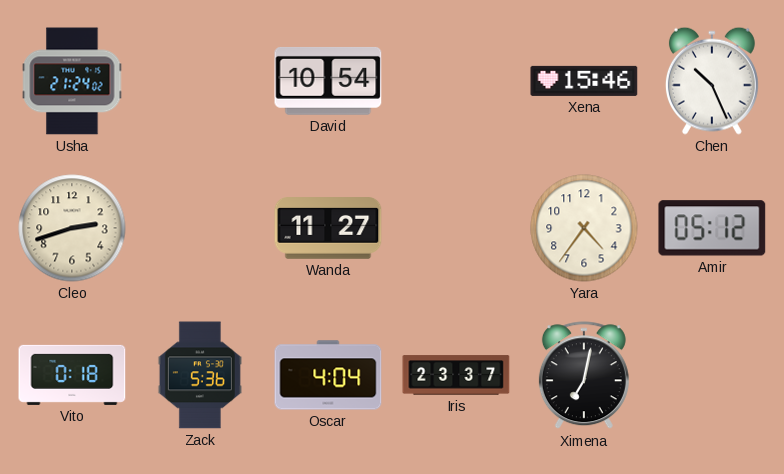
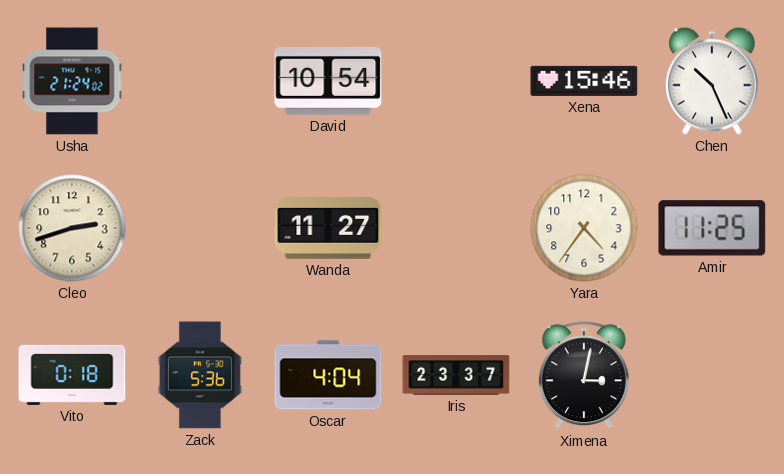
Amir: 05:12 -> 11:25 (712, 228)
Ximena: 7:02 -> 3:02 (584, 376)
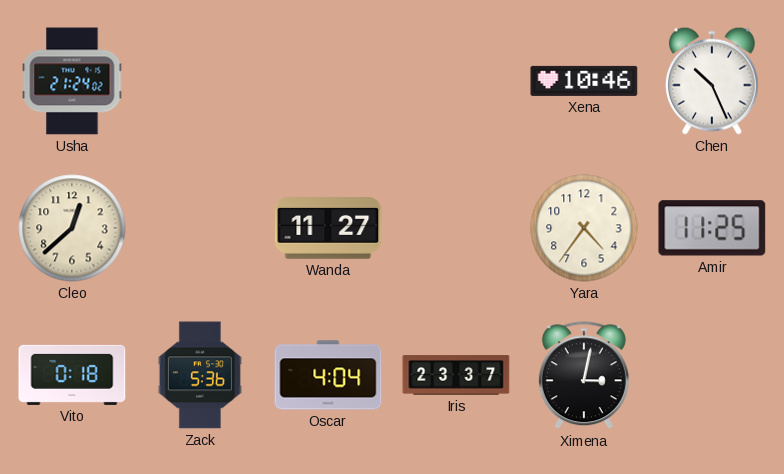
David: 10:54 -> none (328, 81)
Xena: 15:46 -> 10:46 (584, 81)
Cleo: 2:42 -> 12:38 (72, 228)
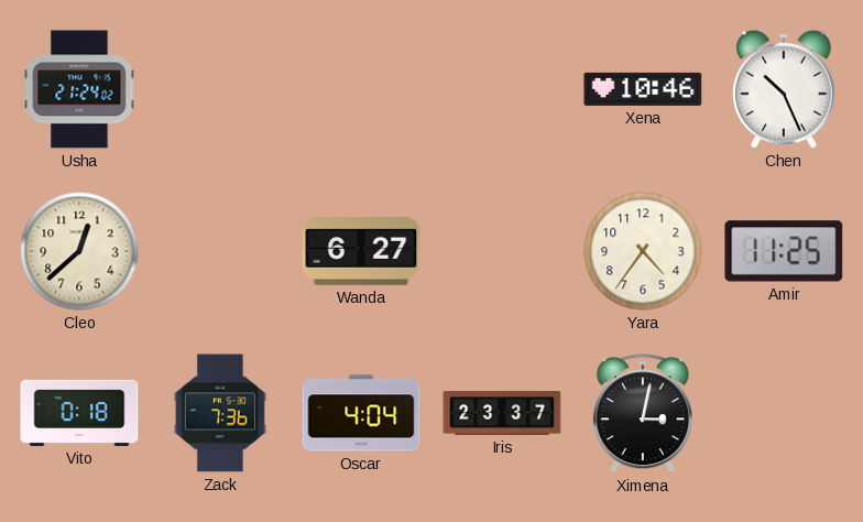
Wanda: 11:27 -> 6:27 (361, 251)
Zack: 5:36 -> 7:36 (220, 413)
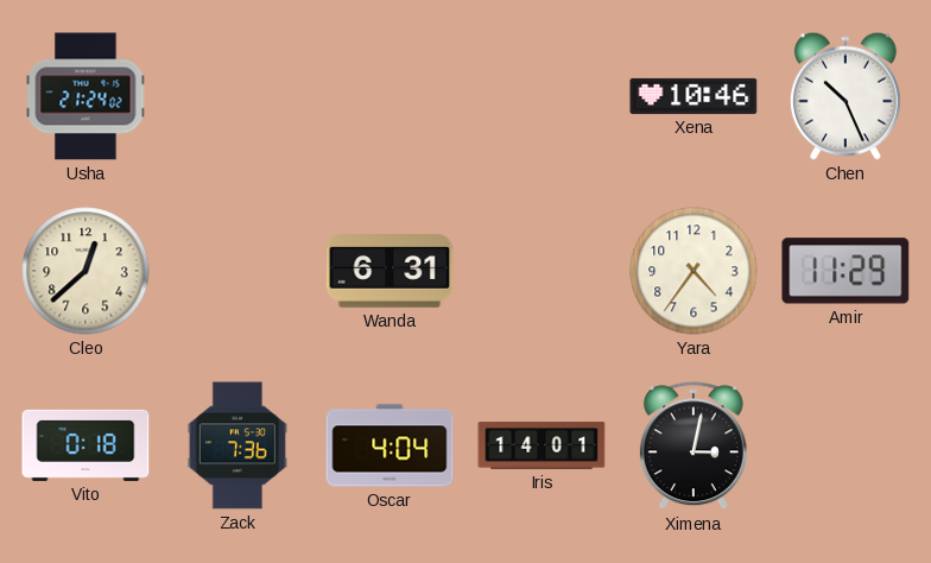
Wanda: 6:27 -> 6:31 (389, 271)
Amir: 11:25 -> 11:29 (845, 271)
Iris: 23:37 -> 14:01 (541, 445)
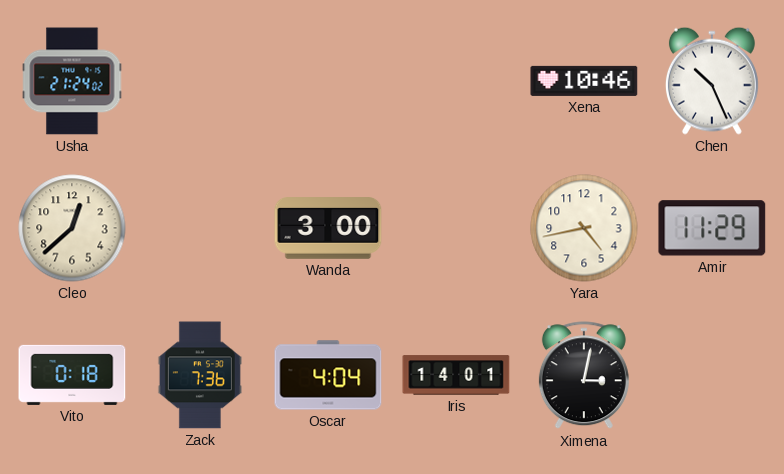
Wanda: 6:31 -> 3:00 (328, 228)
Yara: 4:36 -> 4:43 (584, 228)
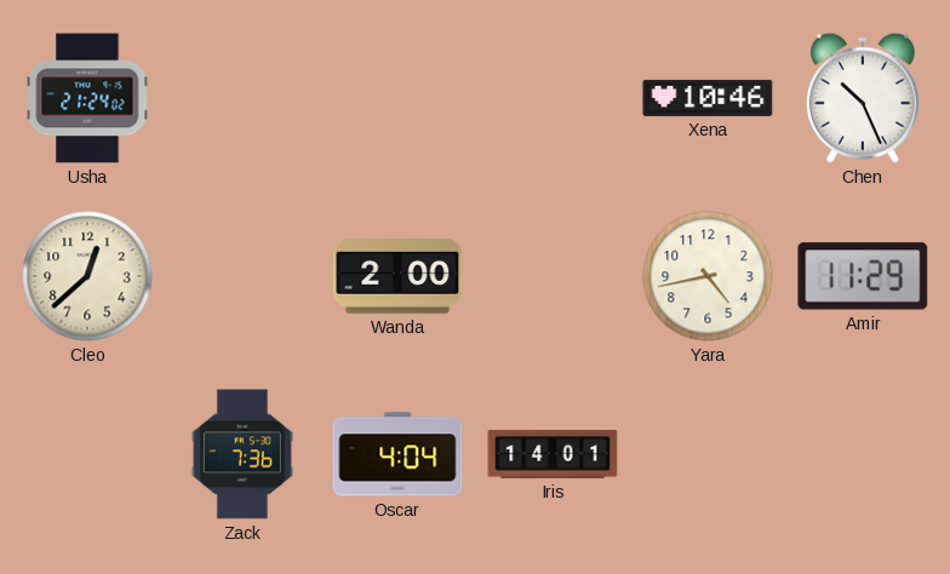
Wanda: 3:00 -> 2:00 (397, 276)
Vito: 0:18 -> none (72, 375)
Ximena: 3:02 -> none (584, 376)
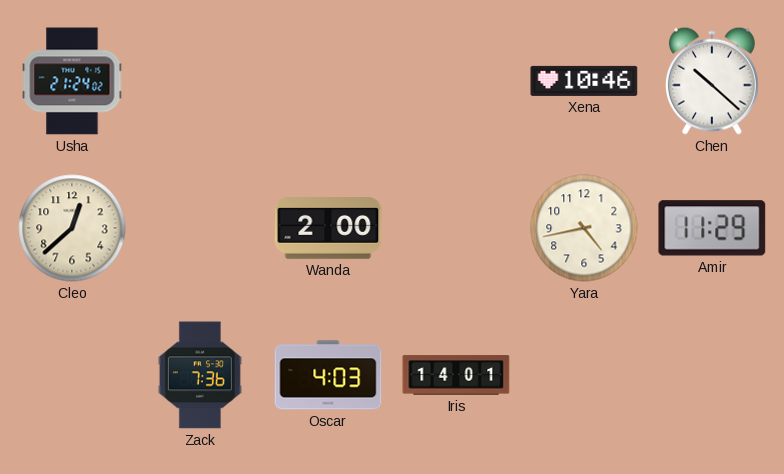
Chen: 10:26 -> 10:22 (712, 81)
Oscar: 4:04 -> 4:03 (328, 375)
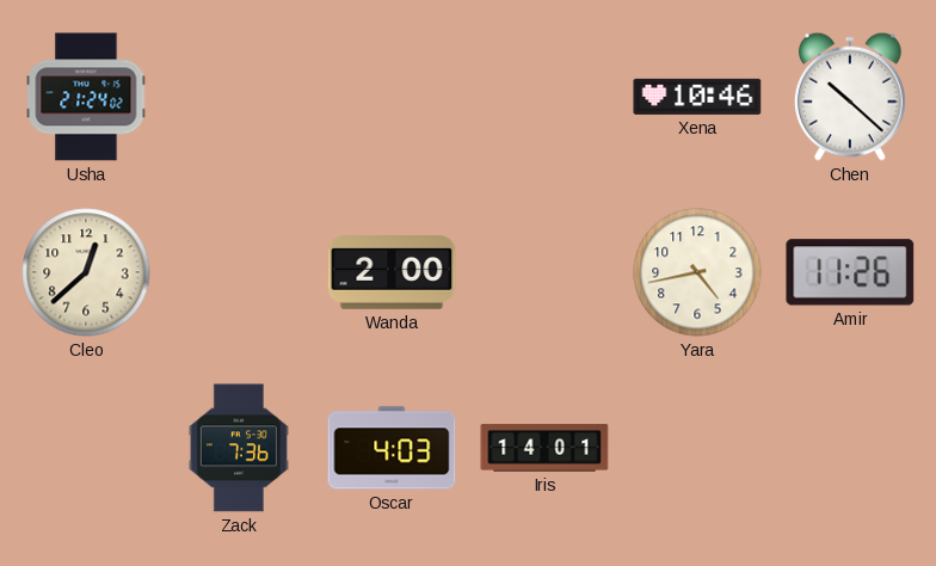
Amir: 11:29 -> 11:26 (850, 272)
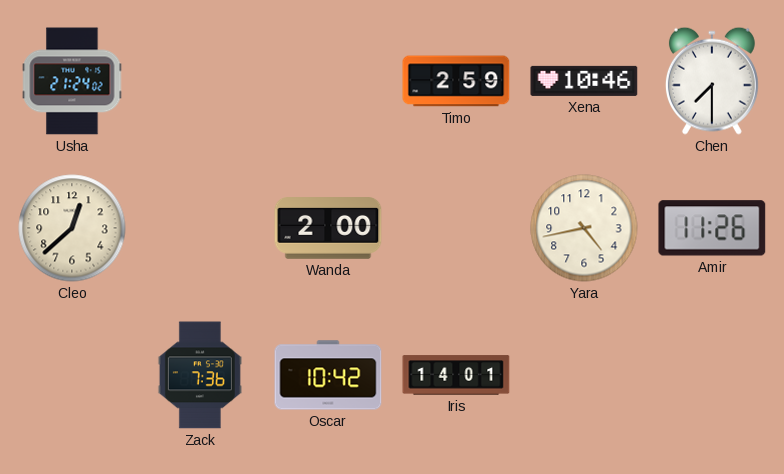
Timo: none -> 2:59 (456, 81)
Chen: 10:22 -> 7:30 (712, 81)
Oscar: 4:03 -> 10:42 (328, 375)
